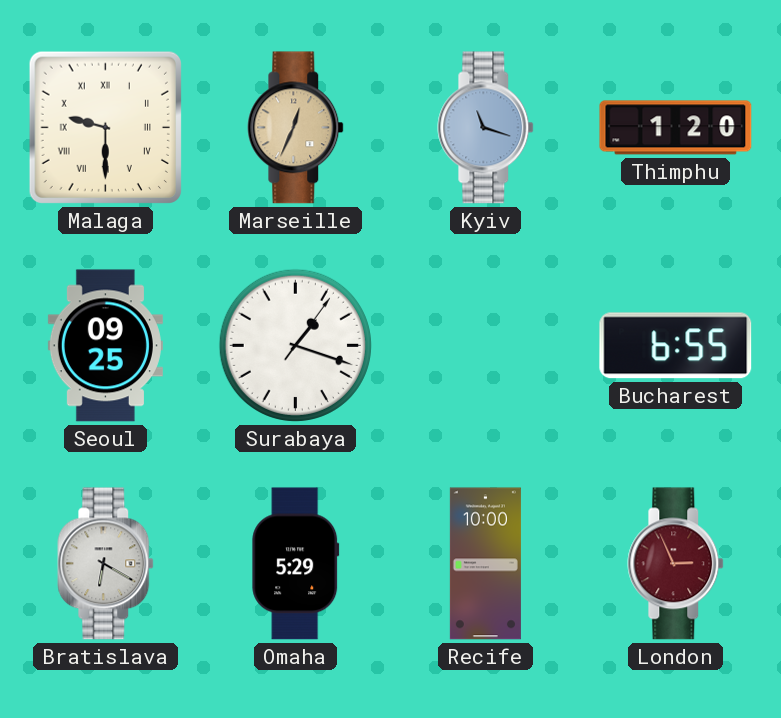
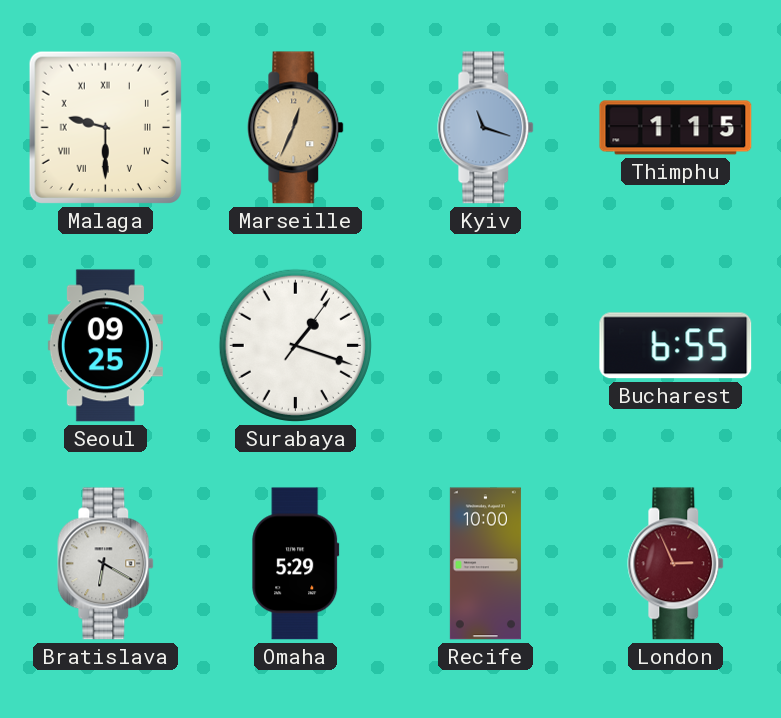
Thimphu: 1:20 -> 1:15 (676, 128)
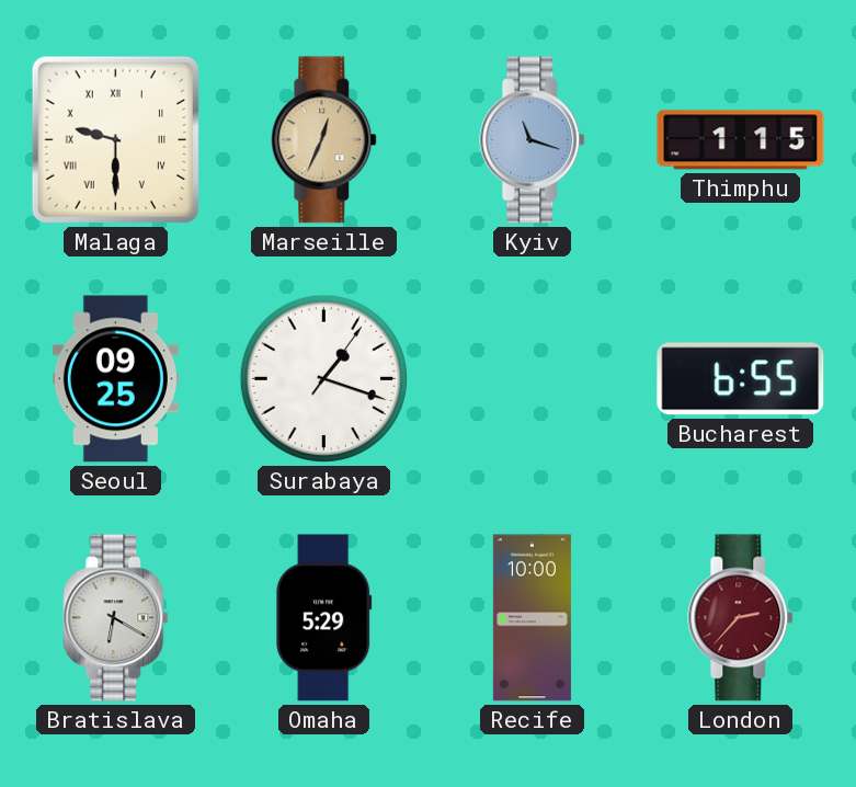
London: 2:56 -> 2:37 (741, 618)
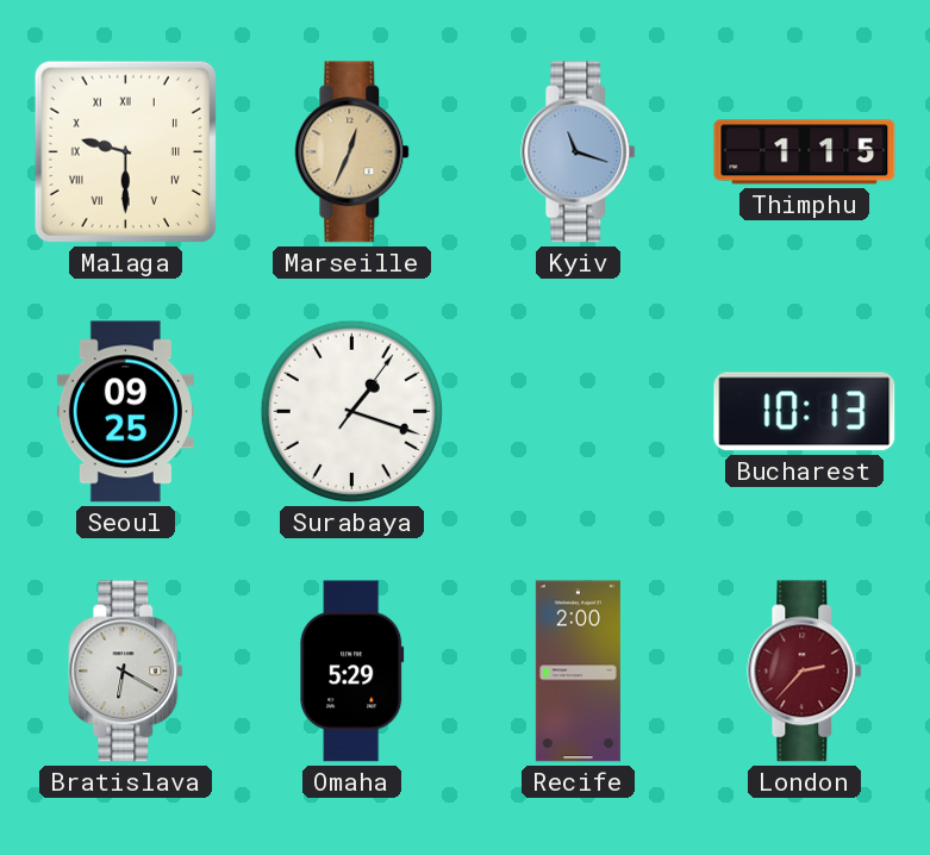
Bucharest: 6:55 -> 10:13 (805, 412)
Recife: 10:00 -> 2:00 (578, 672)
